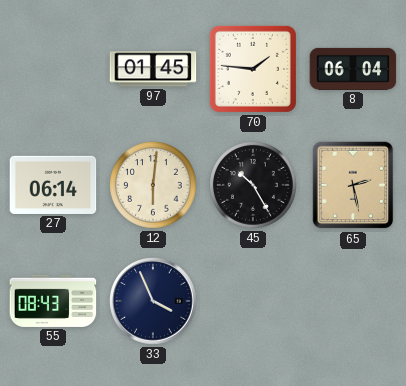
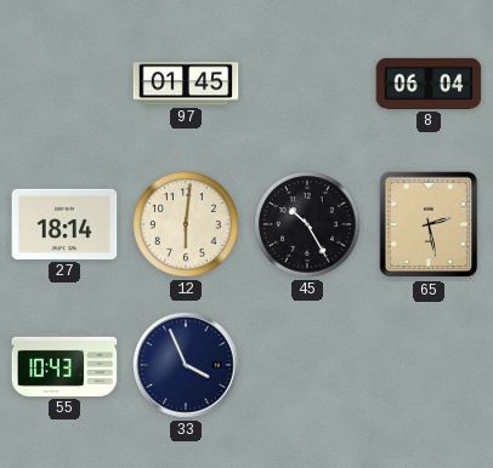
70: 1:46 -> none (253, 69)
27: 06:14 -> 18:14 (64, 224)
55: 08:43 -> 10:43 (64, 365)
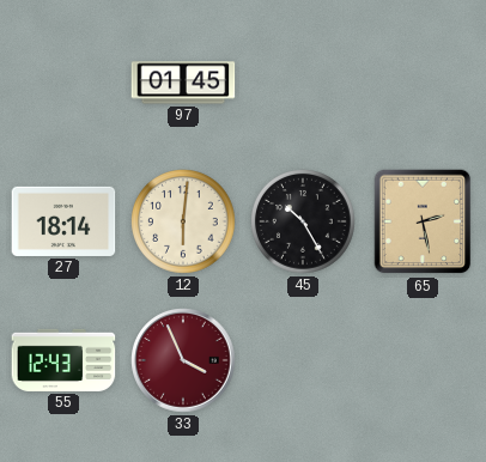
8: 06:04 -> none (429, 84)
55: 10:43 -> 12:43 (63, 360)
33 dial: navy -> burgundy (183, 360)
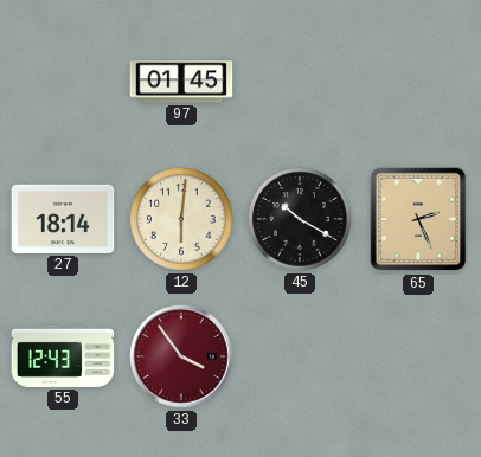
45: 10:25 -> 10:20 (301, 220)
65: 2:28 -> 2:26 (418, 219)
33: 3:56 -> 3:54 (181, 356)
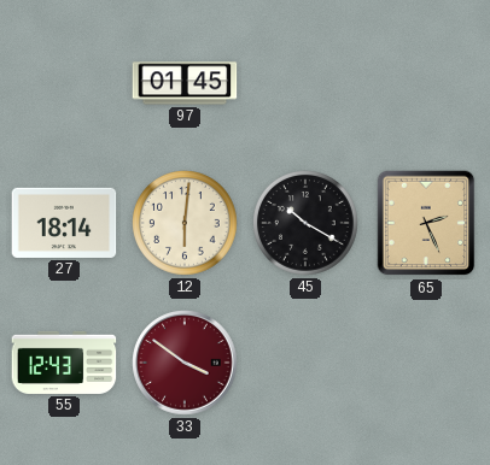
33: 3:54 -> 3:51 (185, 363)
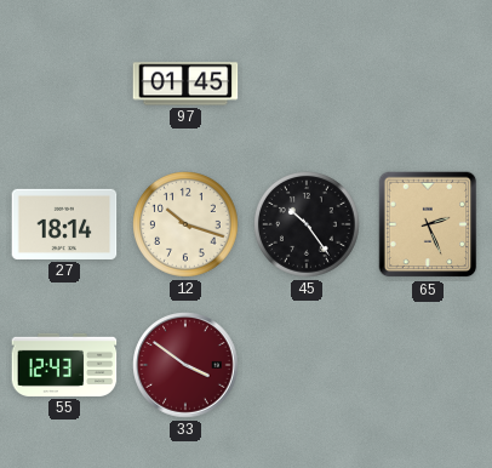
12: 6:01 -> 10:18 (187, 226)
45: 10:20 -> 10:24 (308, 226)
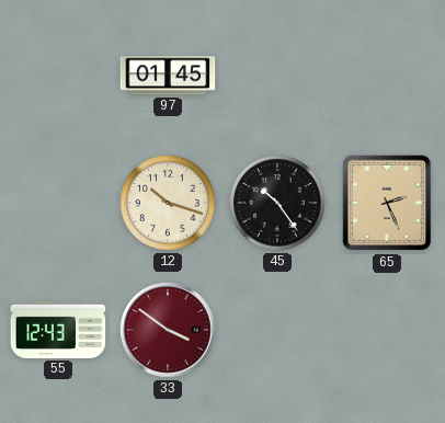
27: 18:14 -> none (64, 224)
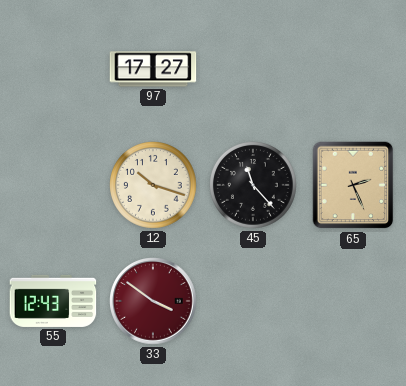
97: 01:45 -> 17:27 (153, 69)
45: 10:24 -> 11:23 (254, 186)
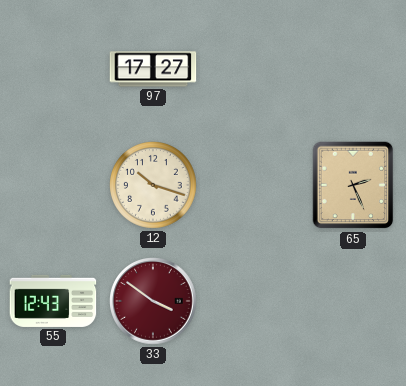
45: 11:23 -> none (254, 186)
